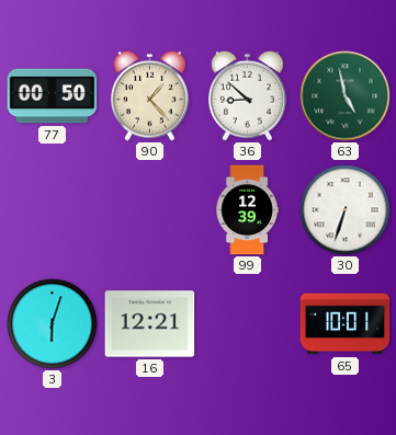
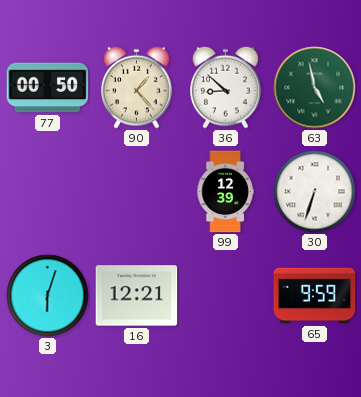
65: 10:01 -> 9:59 (315, 296)
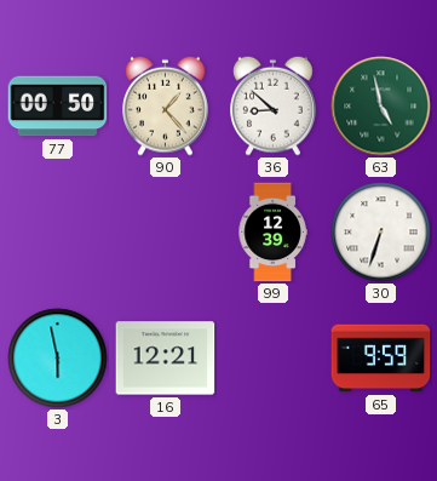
3: 6:03 -> 5:58 (58, 359)
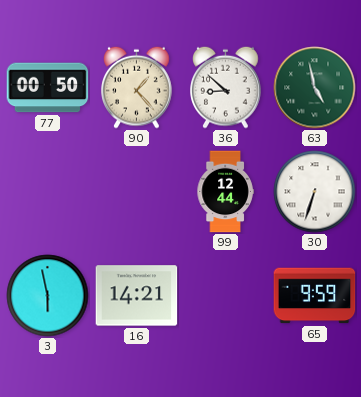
99: 12:39 -> 12:44 (225, 192)
16: 12:21 -> 14:21 (137, 296)
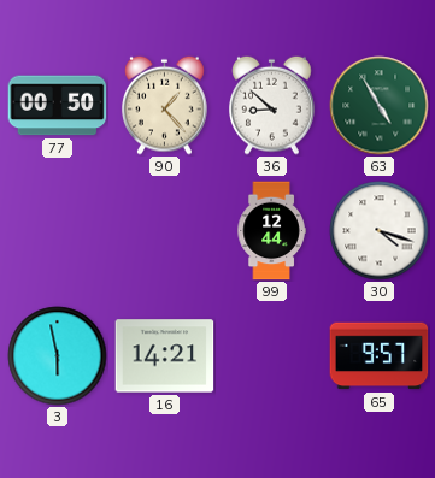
63: 4:58 -> 4:55 (380, 106)
30: 6:33 -> 4:18 (380, 231)
65: 9:59 -> 9:57 (380, 356)
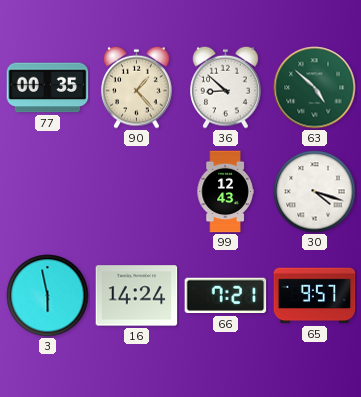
77: 00:50 -> 00:35 (48, 88)
63: 4:55 -> 4:52 (315, 88)
99: 12:44 -> 12:43 (225, 192)
16: 14:21 -> 14:24 (137, 296)
66: none -> 7:21 (226, 296)
